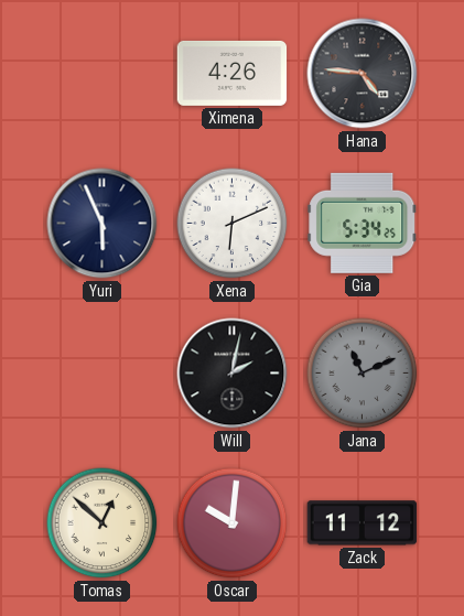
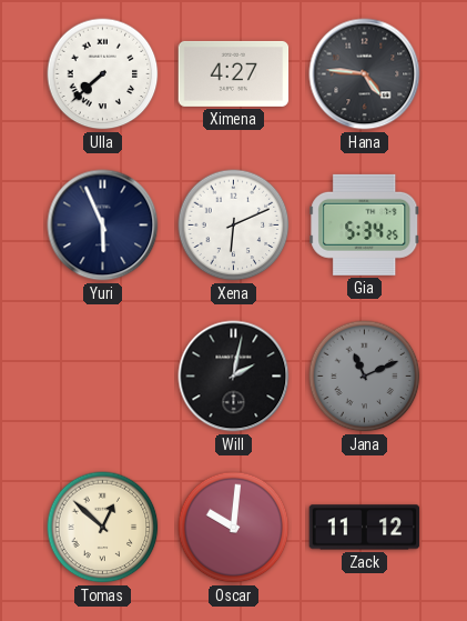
Ulla: none -> 7:38 (103, 74)
Ximena: 4:26 -> 4:27 (234, 73)
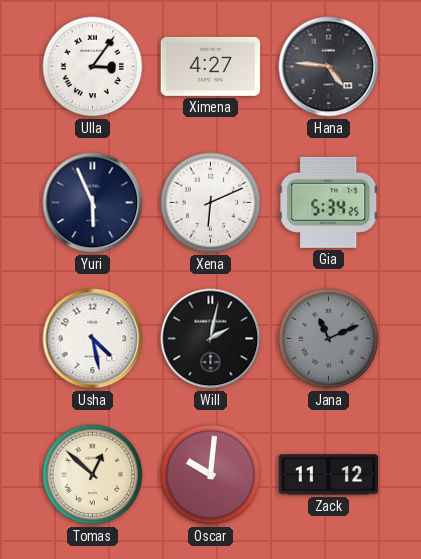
Ulla: 7:38 -> 3:06 (93, 67)
Usha: none -> 4:28 (93, 339)
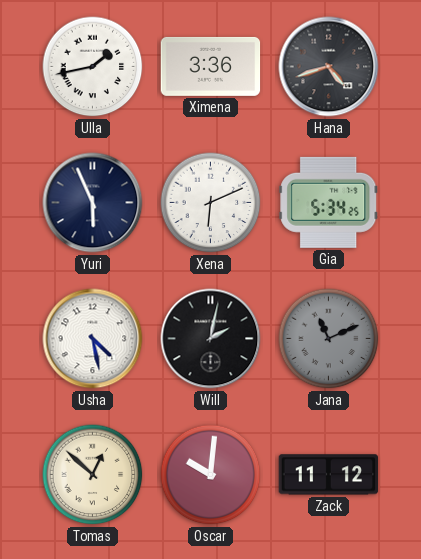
Ulla: 3:06 -> 1:43 (93, 67)
Ximena: 4:27 -> 3:36 (211, 66)
Hana: 4:46 -> 4:42 (329, 67)
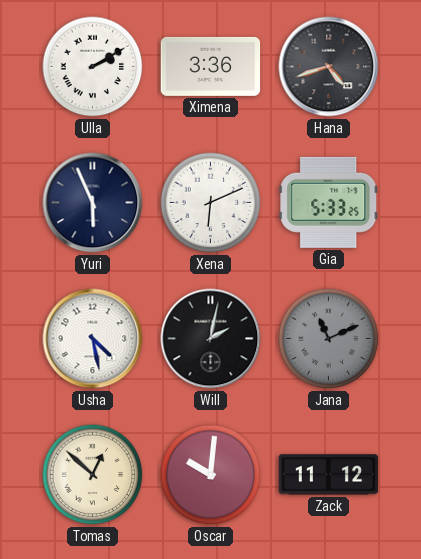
Ulla: 1:43 -> 2:10 (93, 67)
Gia: 5:34 -> 5:33 (329, 202)
